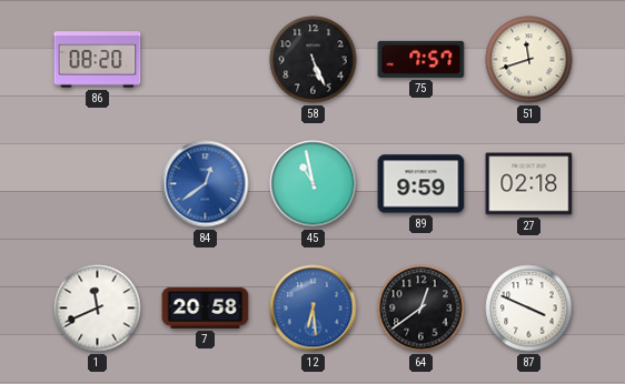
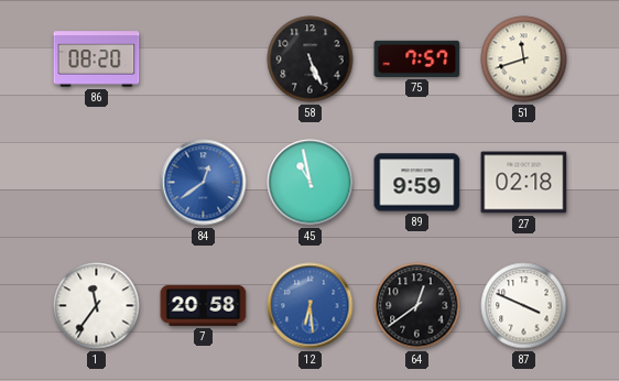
1: 11:41 -> 11:36 (97, 306)
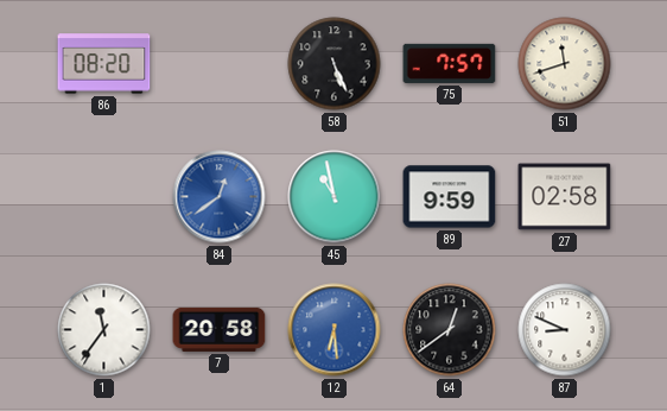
27: 02:18 -> 02:58 (565, 197)
87: 3:49 -> 8:49 (565, 330)
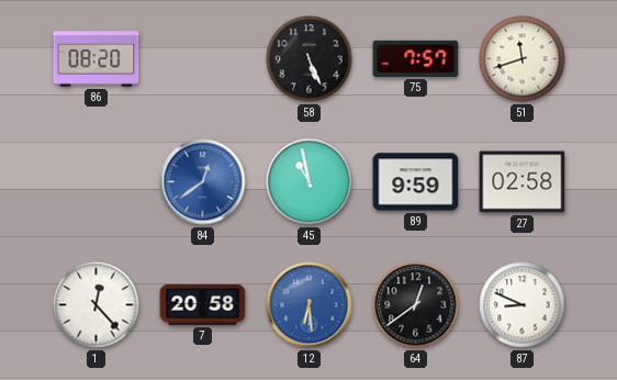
1: 11:36 -> 12:23 (97, 305)
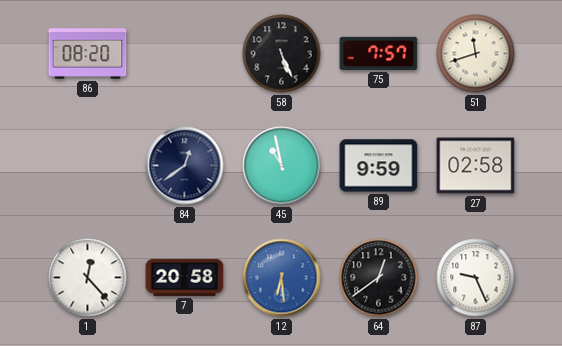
84 dial: blue -> navy (185, 166)
87: 8:49 -> 9:26 (476, 278)
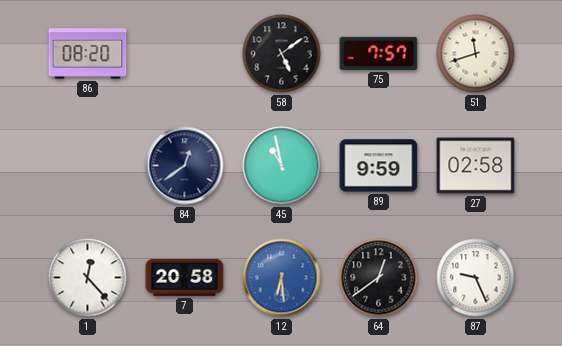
58: 5:26 -> 5:09 (282, 54)
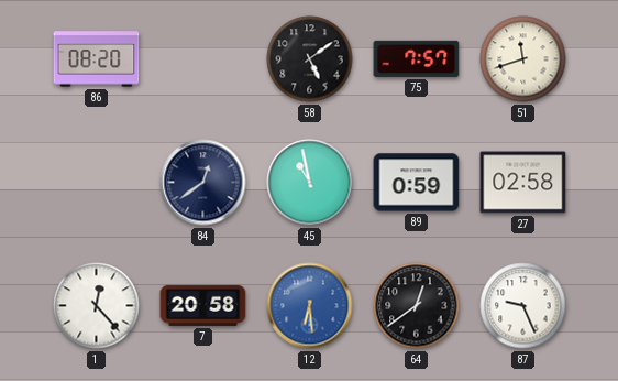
89: 9:59 -> 0:59 (417, 183)
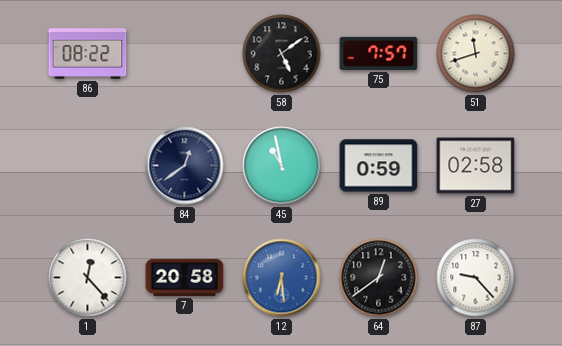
86: 08:20 -> 08:22 (88, 54)
87: 9:26 -> 9:23 (476, 278)
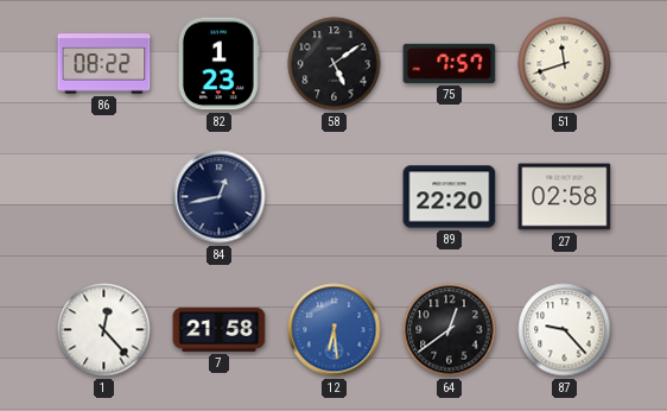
82: none -> 1:23 (220, 64)
84: 12:39 -> 12:43 (220, 197)
45: 10:58 -> none (282, 166)
89: 0:59 -> 22:20 (450, 197)
7: 20:58 -> 21:58 (220, 329)
